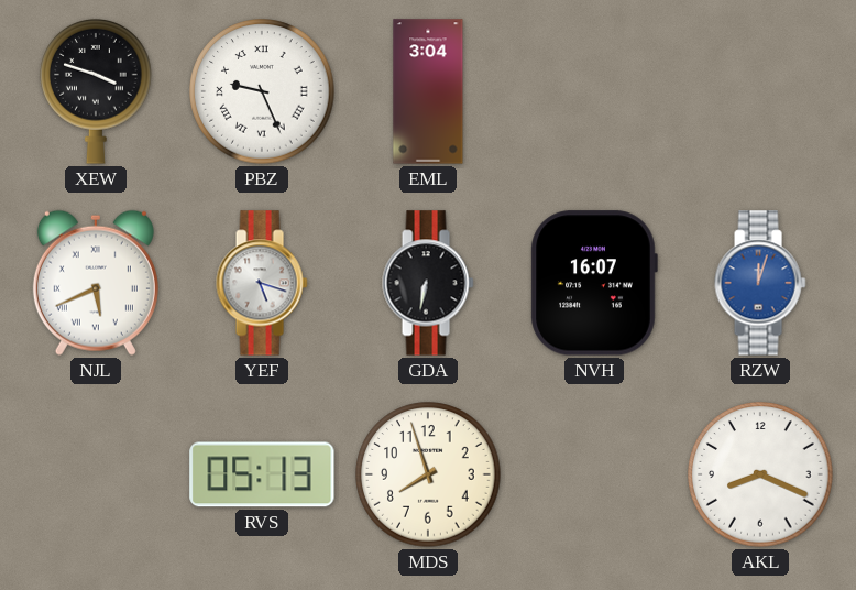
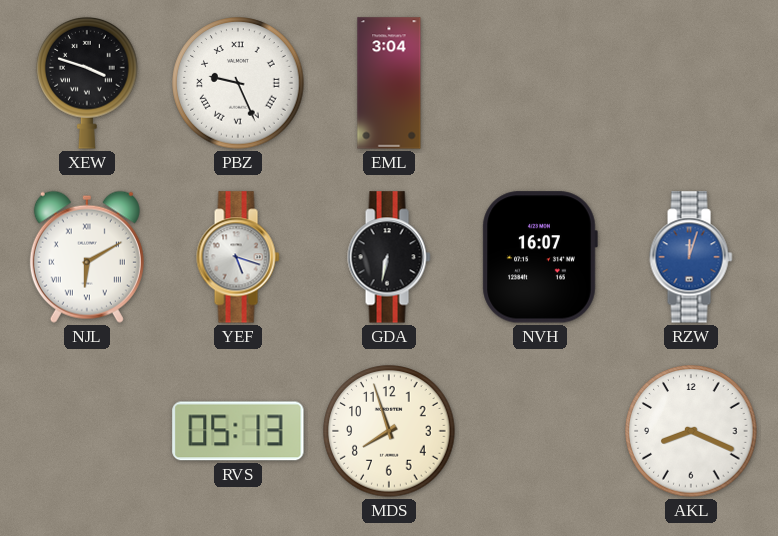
NJL: 5:41 -> 6:10 (87, 257)
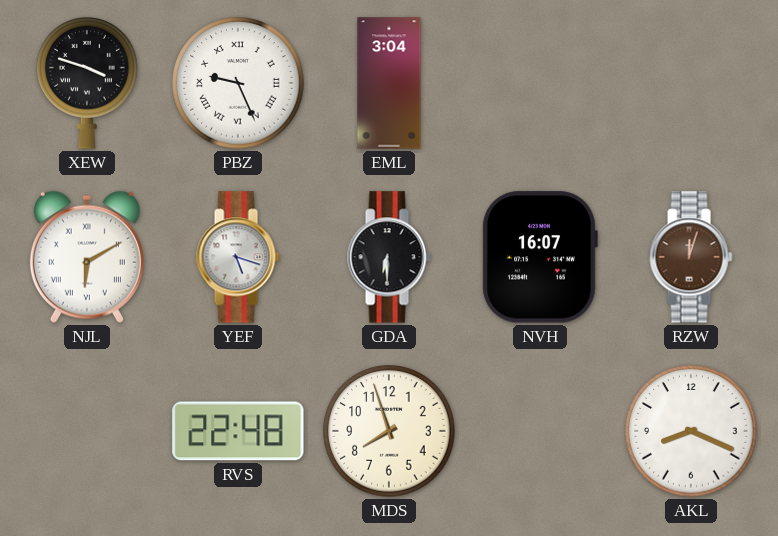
GDA: 6:32 -> 6:30 (389, 257)
RZW dial: blue -> brown (691, 257)
RVS: 05:13 -> 22:48 (238, 431)
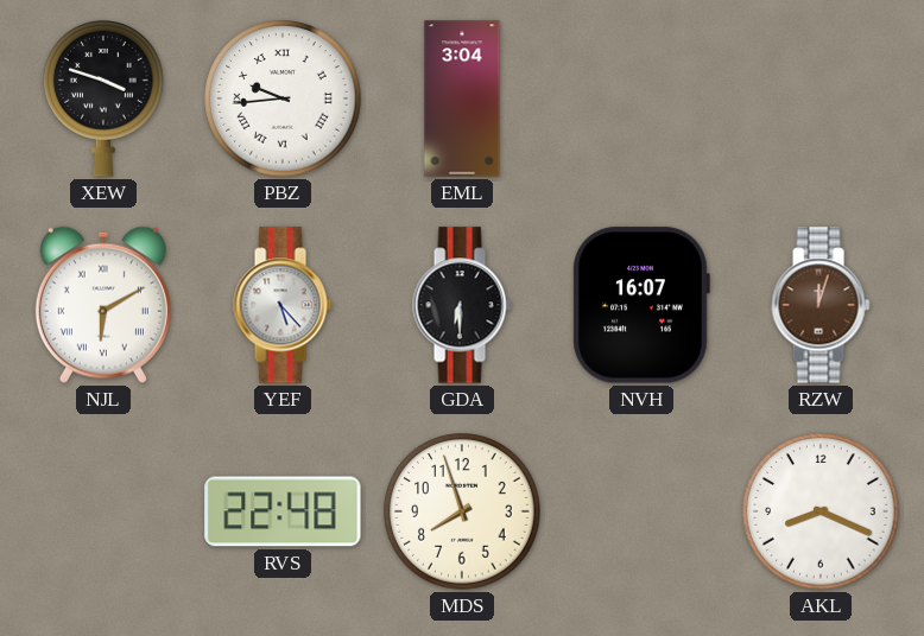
PBZ: 9:26 -> 9:44 (283, 98)
YEF: 5:18 -> 5:23 (283, 305)
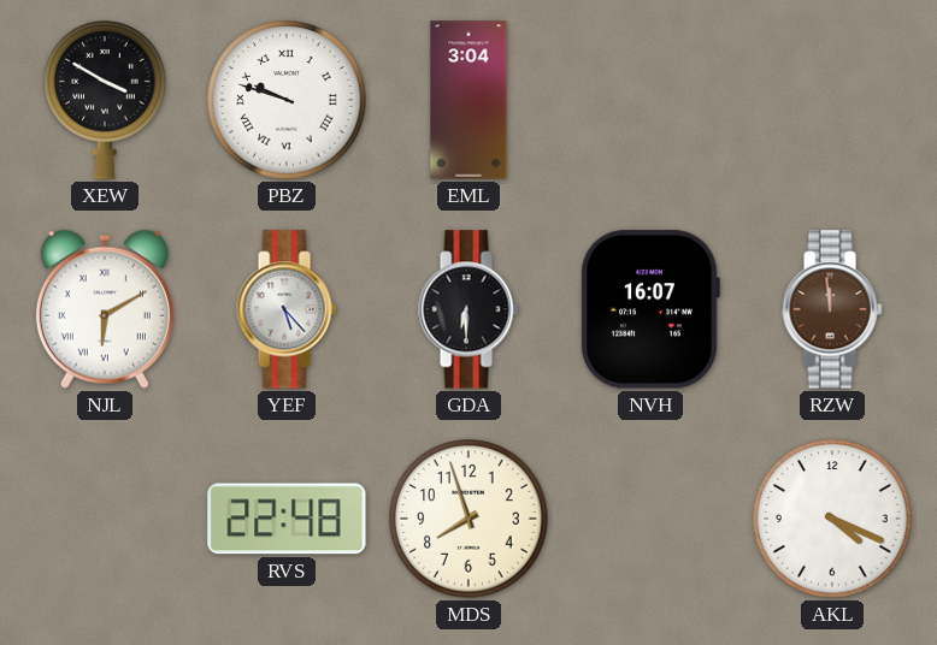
XEW: 3:48 -> 3:50 (105, 100)
PBZ: 9:44 -> 9:48 (287, 100)
RZW: 12:03 -> 11:59 (832, 309)
AKL: 8:19 -> 4:19 (832, 519)
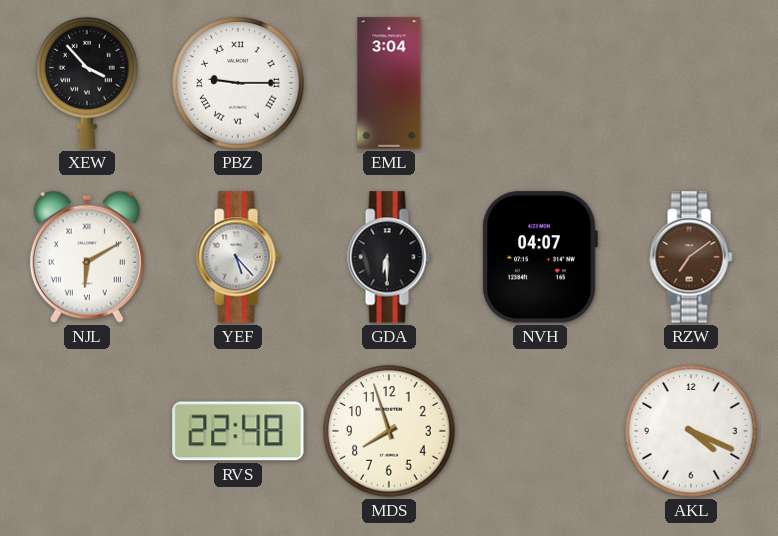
XEW: 3:50 -> 3:53 (87, 83)
PBZ: 9:48 -> 9:15 (238, 83)
NVH: 16:07 -> 04:07 (540, 257)
RZW: 11:59 -> 7:09 (691, 257)
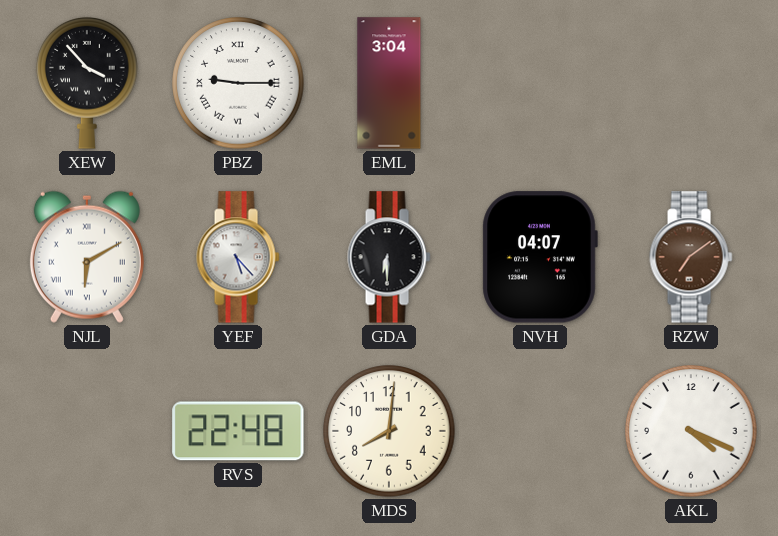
MDS: 7:57 -> 8:01 (389, 431)
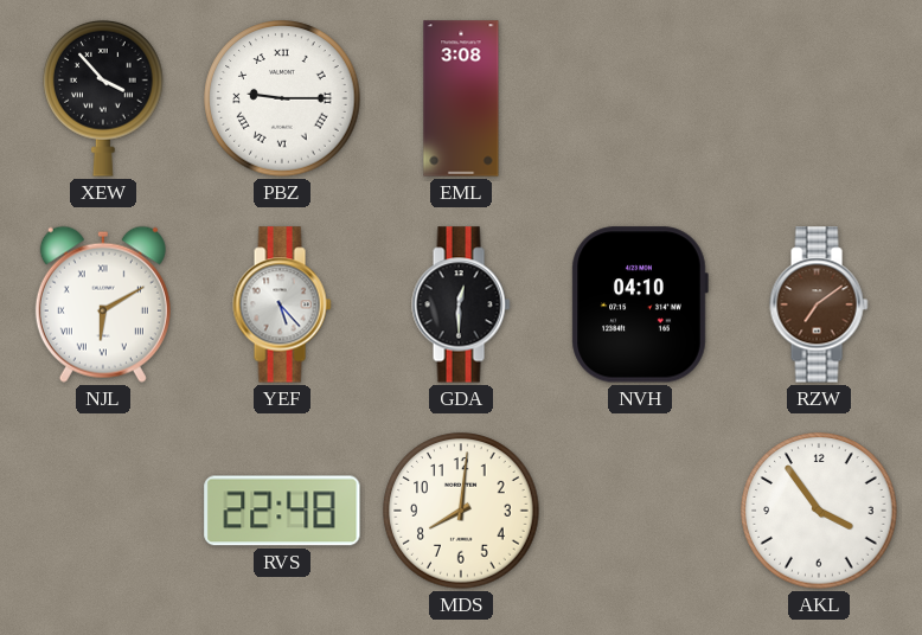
EML: 3:04 -> 3:08 (461, 98)
GDA: 6:30 -> 12:30 (461, 304)
NVH: 04:07 -> 04:10 (640, 304)
AKL: 4:19 -> 3:54 (819, 511)
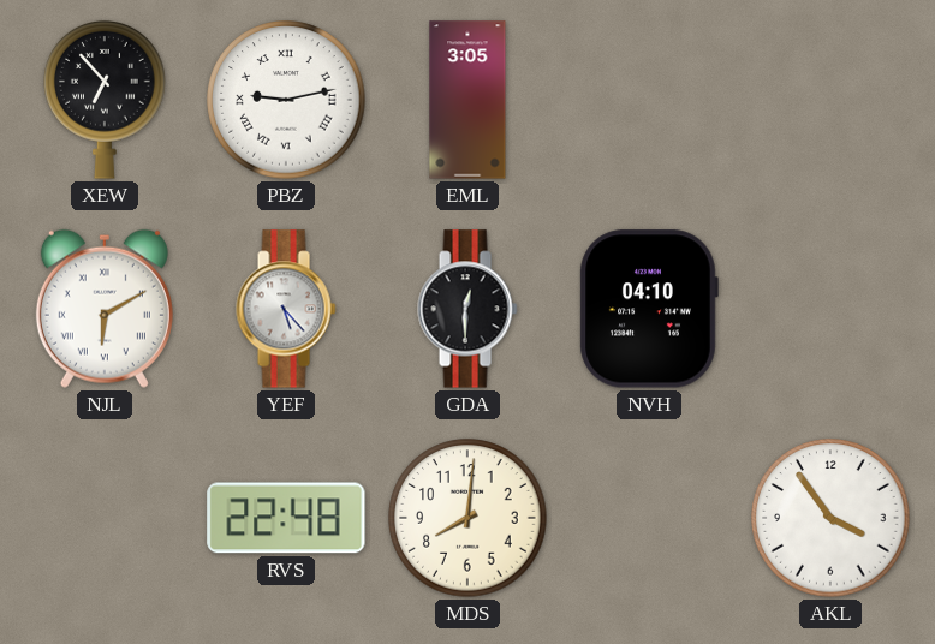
XEW: 3:53 -> 6:53 (105, 100)
PBZ: 9:15 -> 9:13 (286, 100)
EML: 3:08 -> 3:05 (467, 100)
RZW: 7:09 -> none (819, 304)
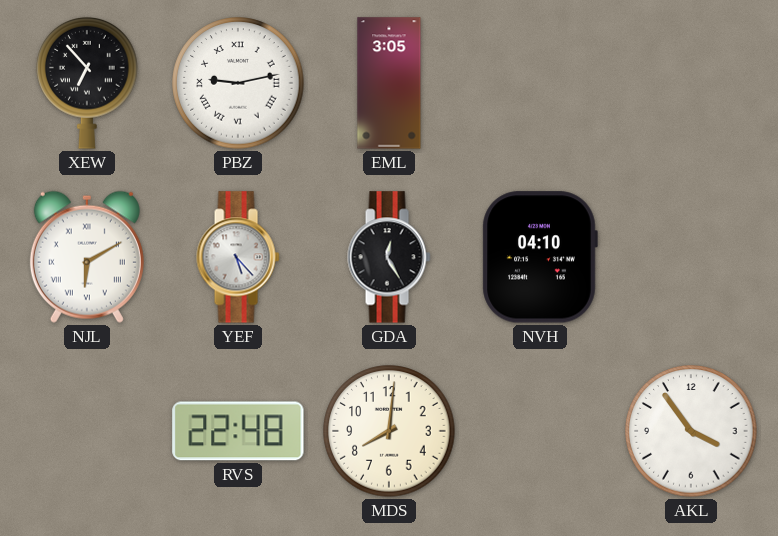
GDA: 12:30 -> 12:25 (389, 257)
